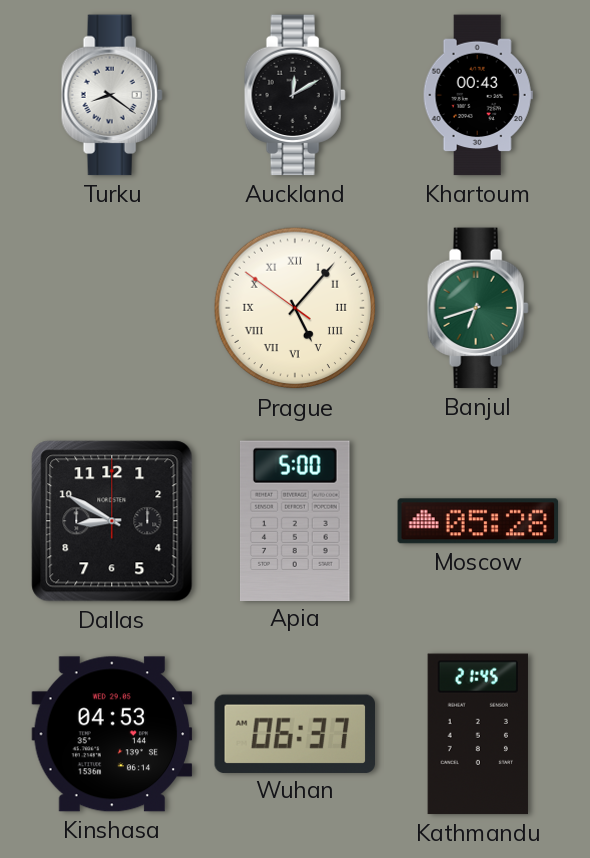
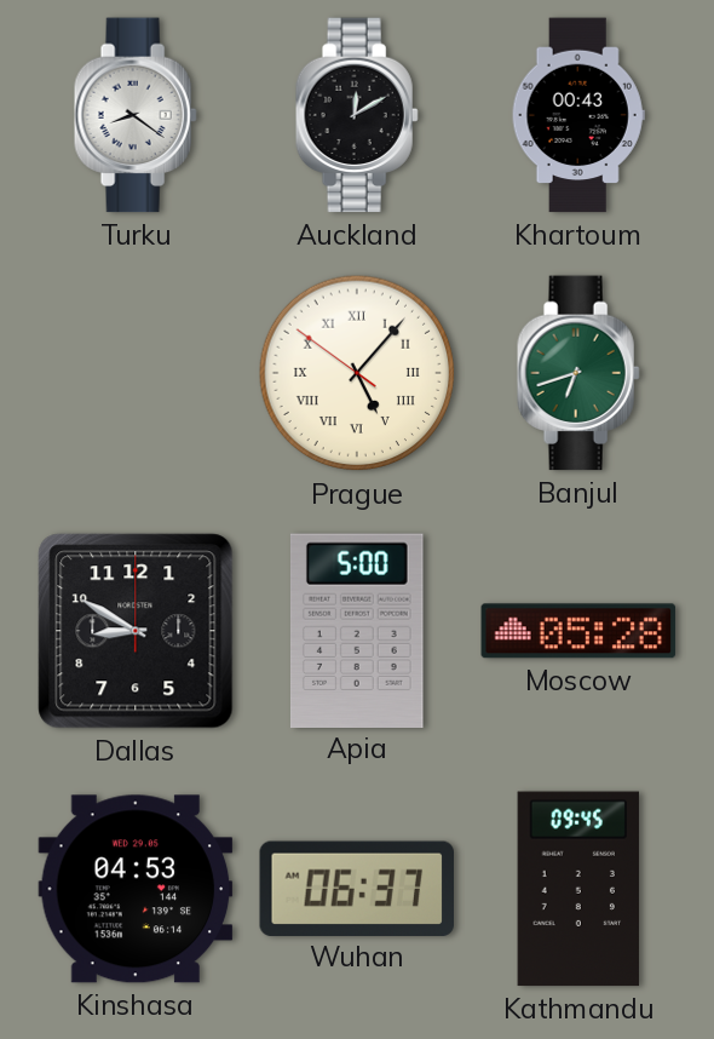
Kathmandu: 21:45 -> 09:45 (577, 889)
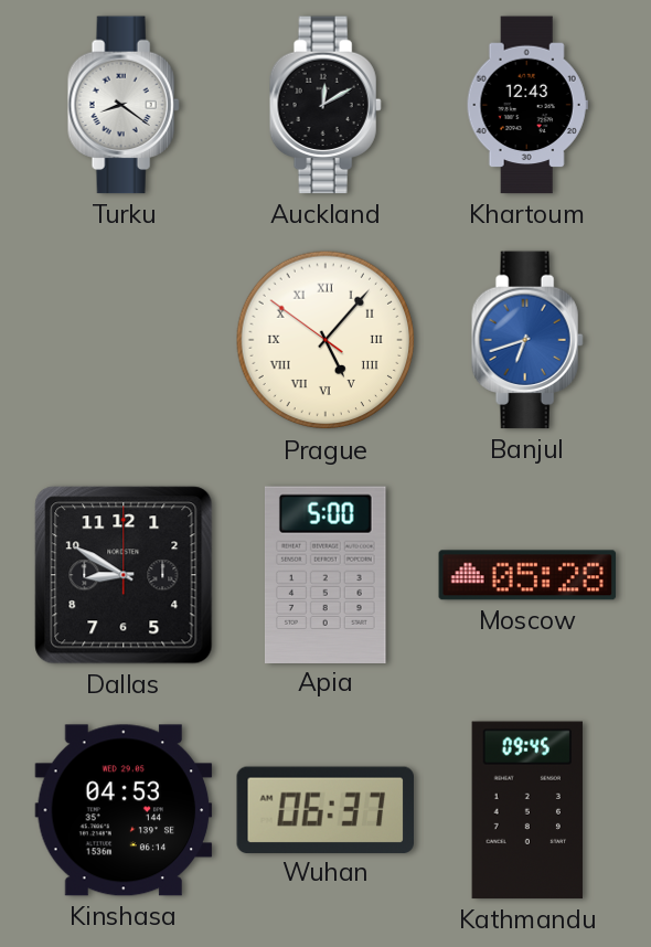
Khartoum: 00:43 -> 12:43 (527, 105)
Banjul dial: green -> blue (527, 340)
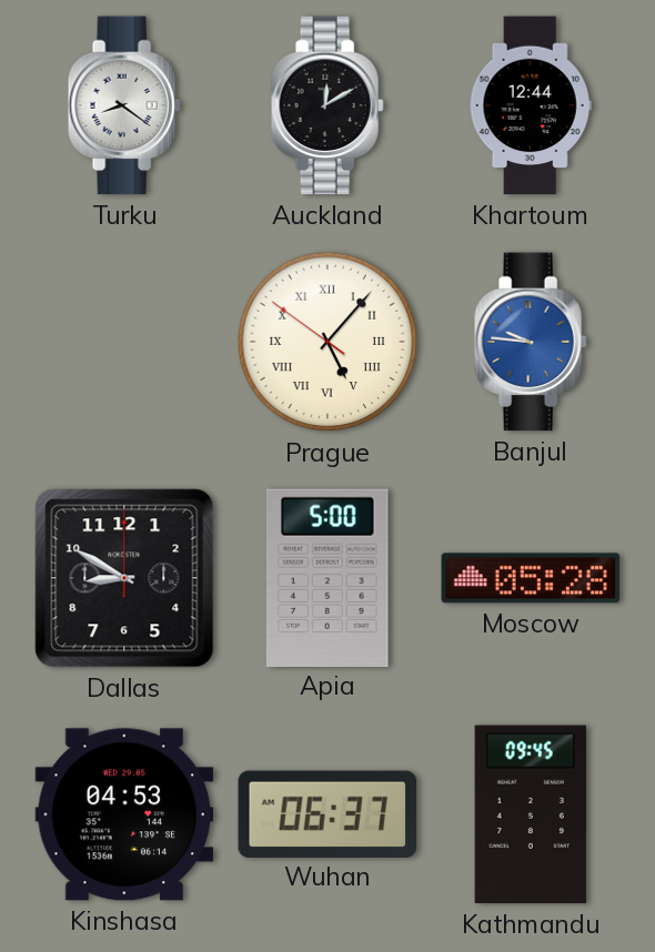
Khartoum: 12:43 -> 12:44 (531, 105)
Banjul: 6:42 -> 9:46 (531, 342)
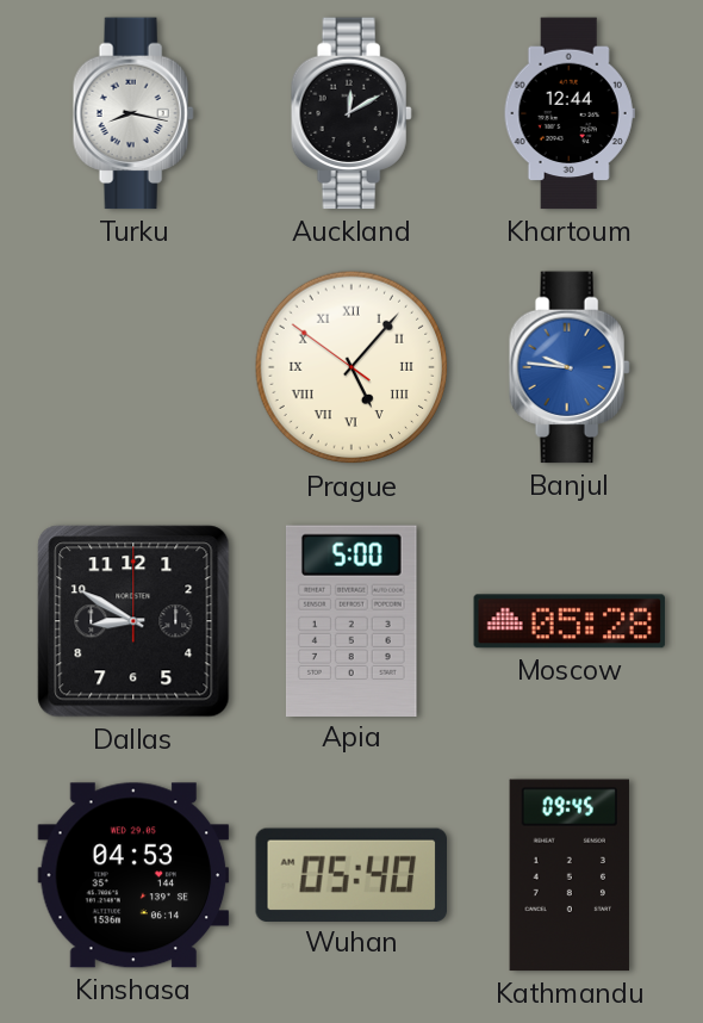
Turku: 8:21 -> 8:17 (133, 113)
Wuhan: 06:37 -> 05:40 (351, 874)
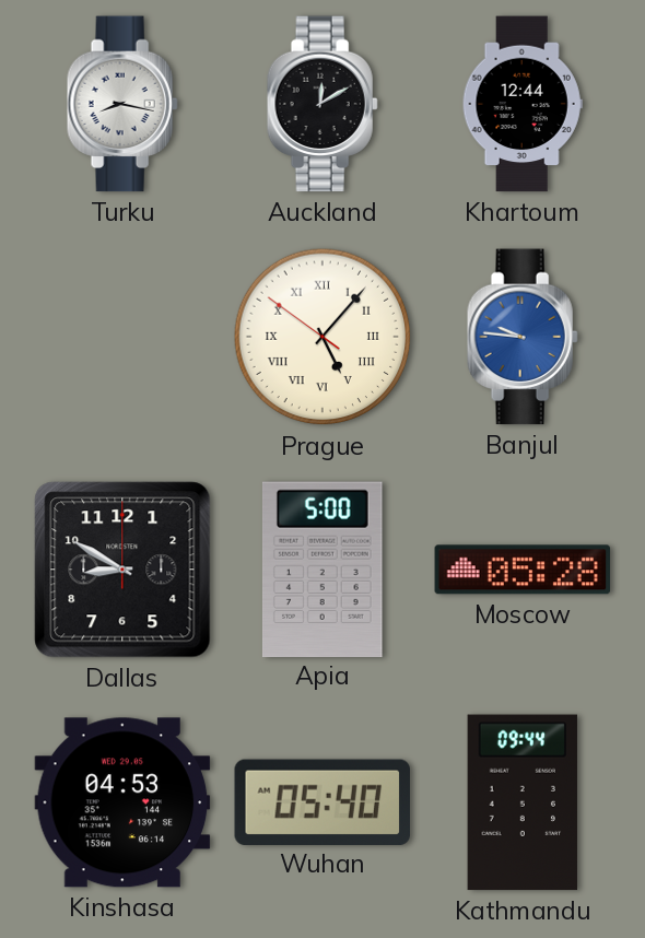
Kathmandu: 09:45 -> 09:44 (521, 802)
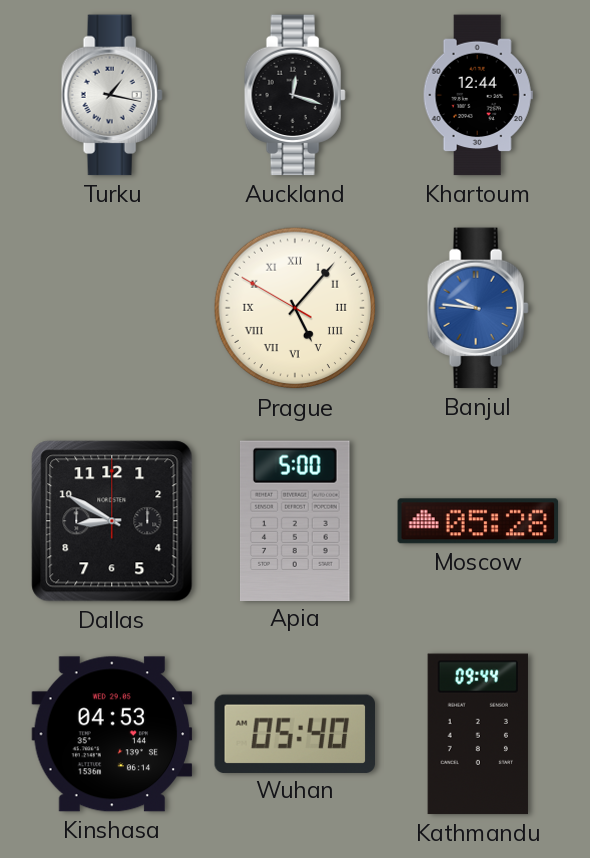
Turku: 8:17 -> 1:17 (112, 95)
Auckland: 12:10 -> 12:18 (295, 95)
Prague: 5:06:51 -> 5:06:50 (295, 308)
